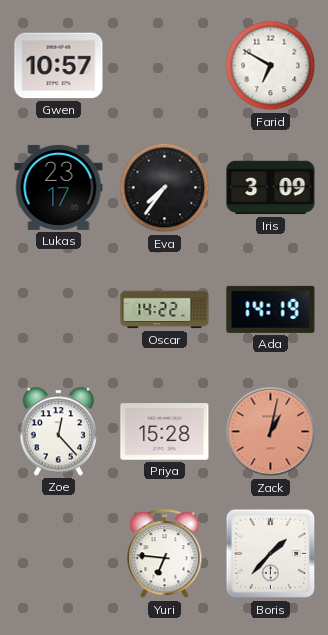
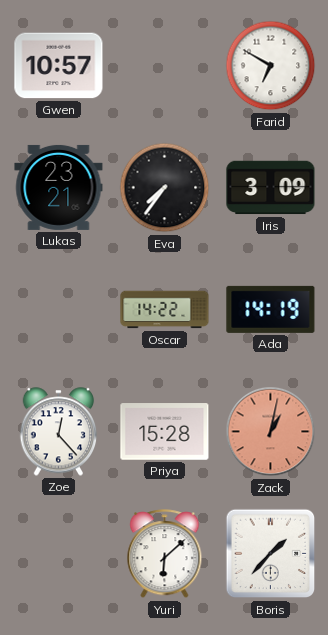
Lukas: 23:17 -> 23:21 (59, 187)
Yuri: 6:46 -> 6:08 (165, 554)
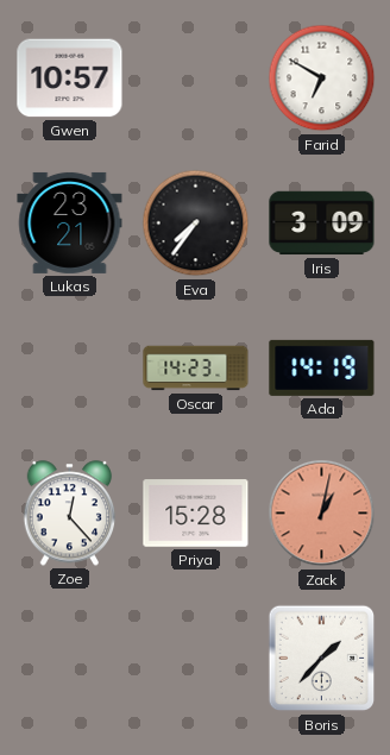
Oscar: 14:22 -> 14:23 (196, 369)
Yuri: 6:08 -> none (165, 554)
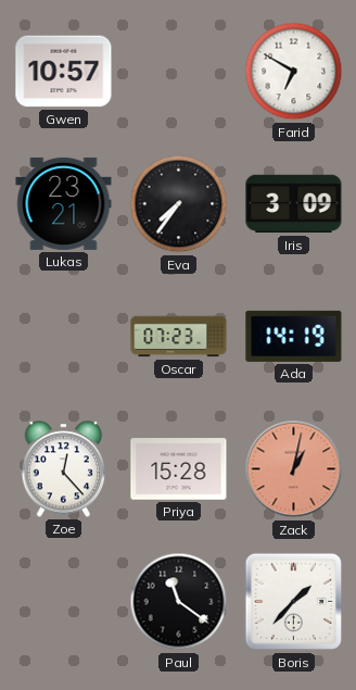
Oscar: 14:23 -> 07:23 (179, 337)
Paul: none -> 11:21 (179, 602)
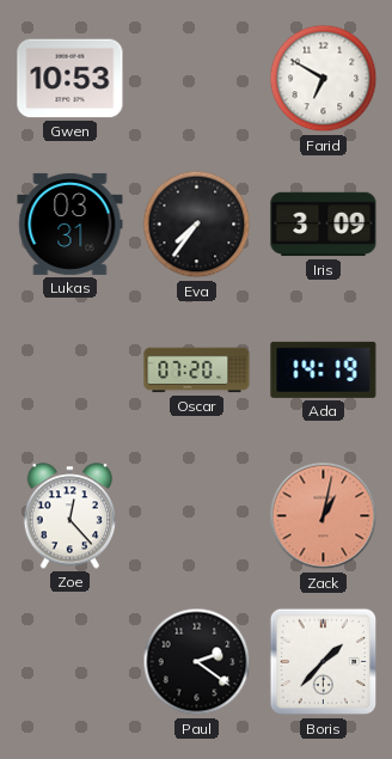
Gwen: 10:57 -> 10:53 (71, 79)
Lukas: 23:21 -> 03:31 (71, 224)
Oscar: 07:23 -> 07:20 (197, 371)
Priya: 15:28 -> none (179, 469)
Paul: 11:21 -> 2:21 (197, 662)
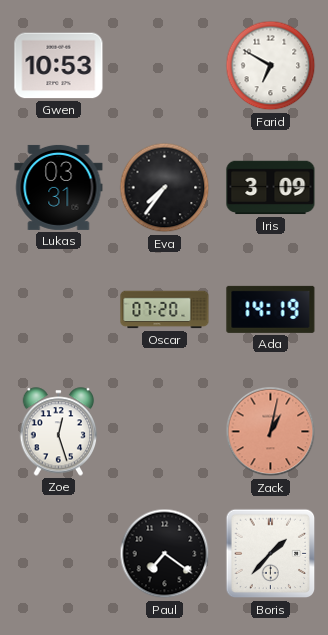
Zoe: 12:23 -> 12:27 (59, 432)
Paul: 2:21 -> 7:21 (165, 554)
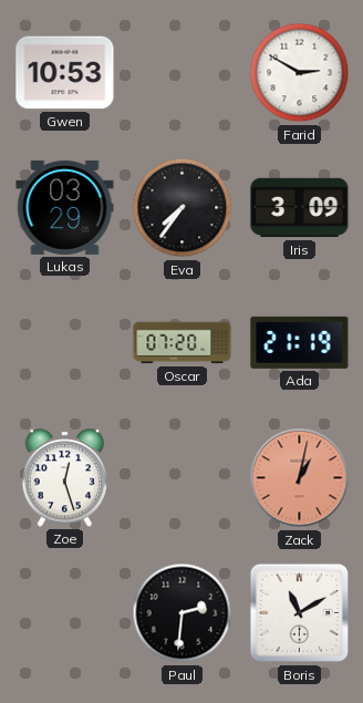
Farid: 6:50 -> 2:50 (300, 73)
Lukas: 03:31 -> 03:29 (65, 207)
Ada: 14:19 -> 21:19 (300, 342)
Paul: 7:21 -> 2:31 (183, 613)
Boris: 1:37 -> 11:10 (300, 613)
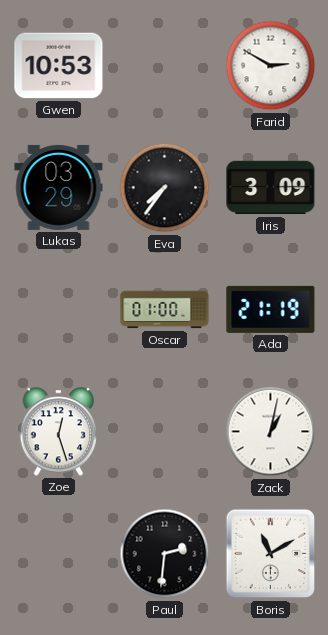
Oscar: 07:20 -> 01:00 (165, 310)
Zack dial: salmon -> white (271, 432)
